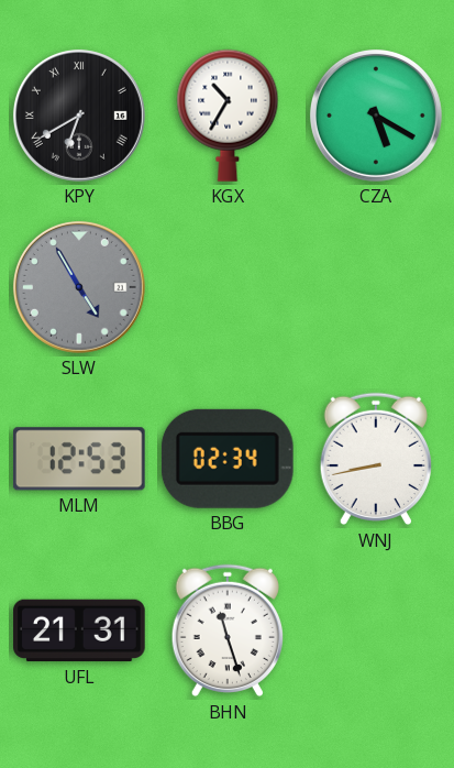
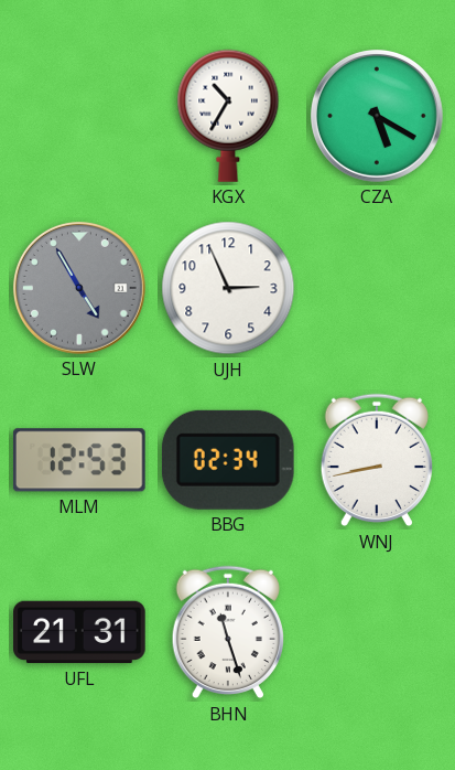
KPY: 6:40 -> none (79, 116)
UJH: none -> 2:56 (228, 288)
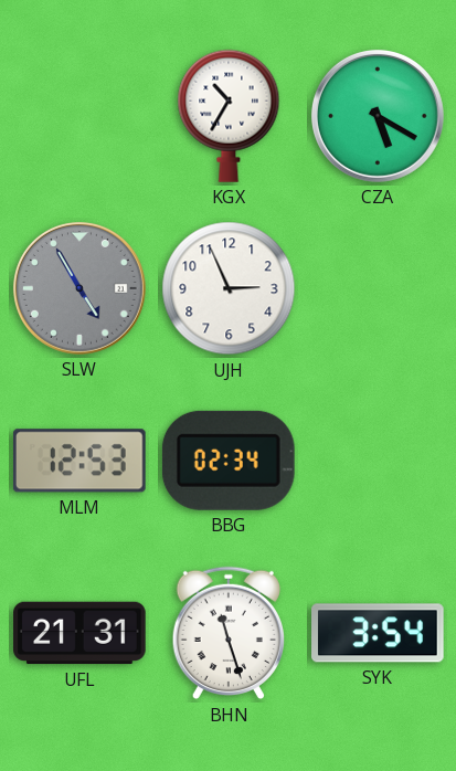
WNJ: 8:43 -> none (376, 460)
SYK: none -> 3:54 (378, 633)
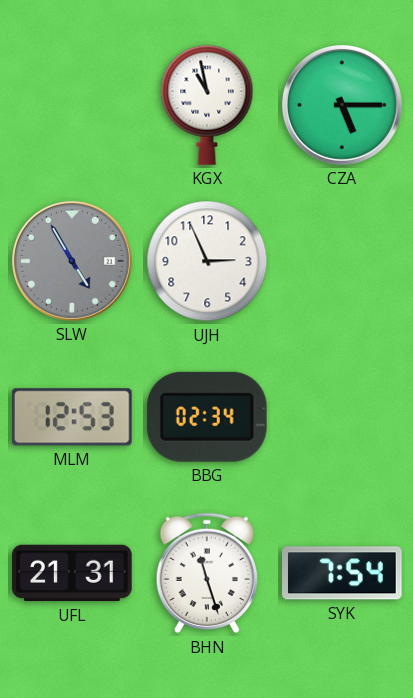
KGX: 10:35 -> 10:58 (207, 105)
CZA: 5:20 -> 5:15 (342, 105)
SYK: 3:54 -> 7:54 (342, 573)
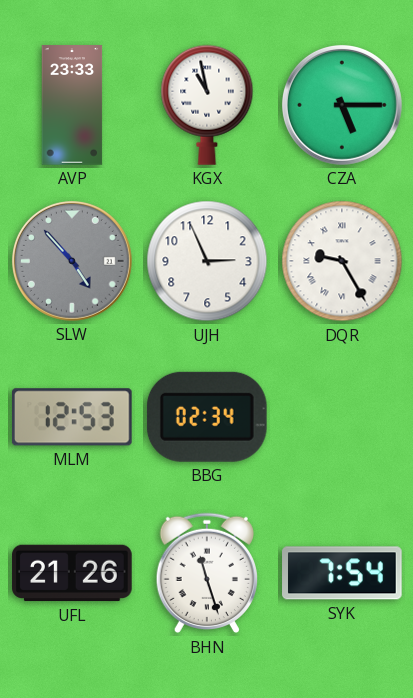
AVP: none -> 23:33 (72, 105)
SLW: 4:55 -> 4:53 (72, 261)
DQR: none -> 9:25 (342, 261)
UFL: 21:31 -> 21:26 (72, 573)
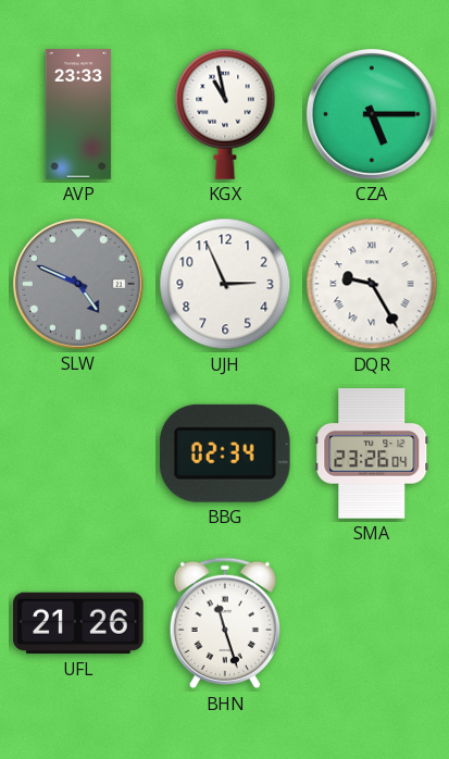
SLW: 4:53 -> 4:49 (78, 284)
MLM: 12:53 -> none (72, 417)
SMA: none -> 23:26 (372, 453)
SYK: 7:54 -> none (342, 573)
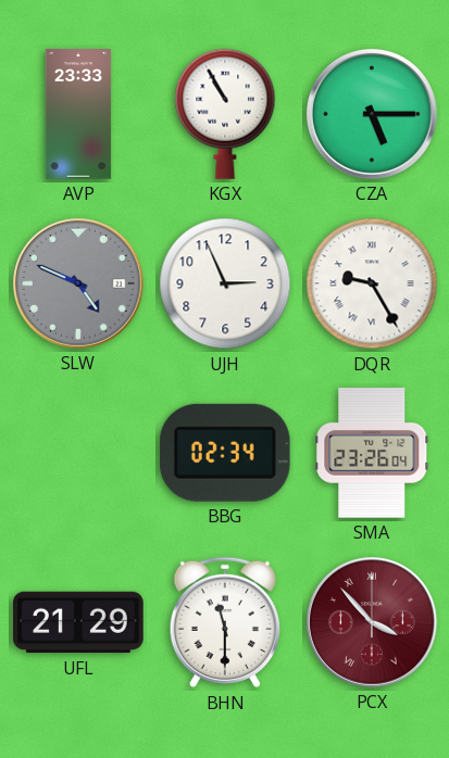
KGX: 10:58 -> 10:55 (225, 114)
UFL: 21:26 -> 21:29 (78, 622)
BHN: 11:27 -> 11:30 (224, 622)
PCX: none -> 3:53 (372, 622)
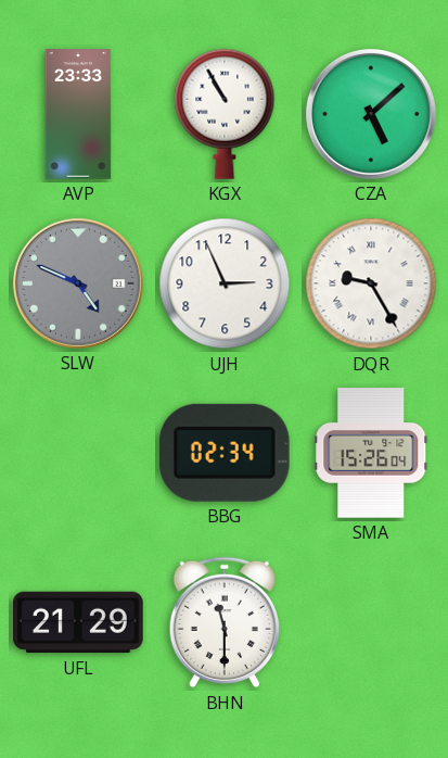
CZA: 5:15 -> 5:08 (371, 114)
SMA: 23:26 -> 15:26 (371, 453)
PCX: 3:53 -> none (372, 622)
